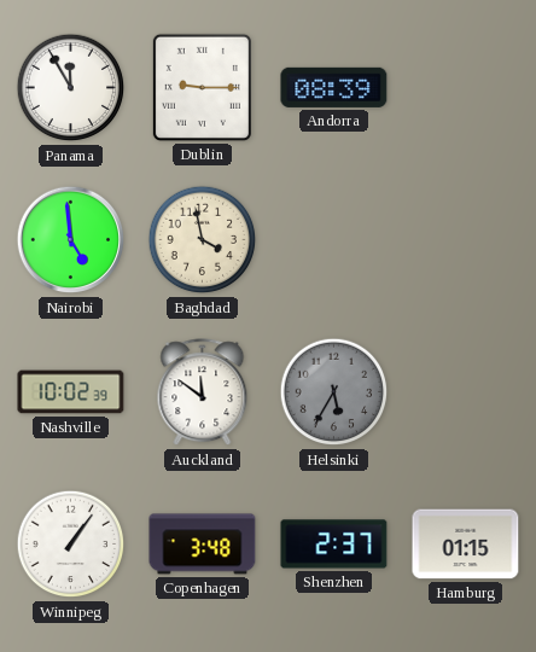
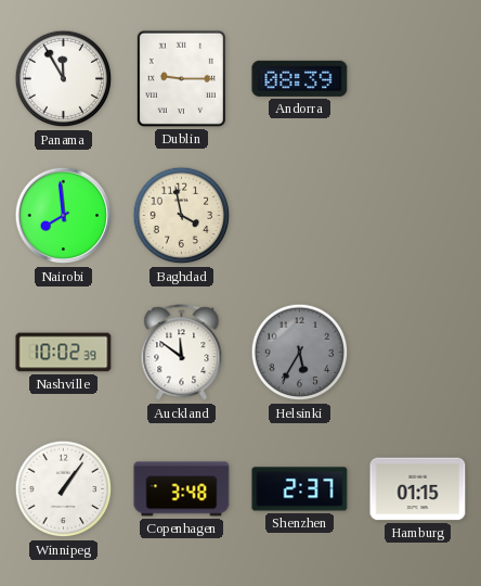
Nairobi: 4:59 -> 7:59 (64, 216)
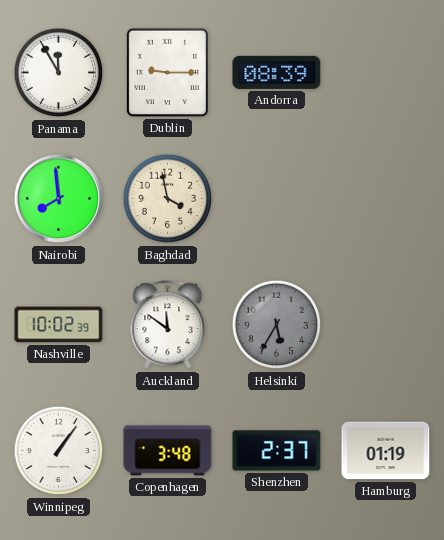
Hamburg: 01:15 -> 01:19 (386, 451)
